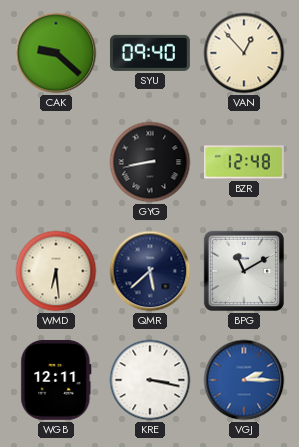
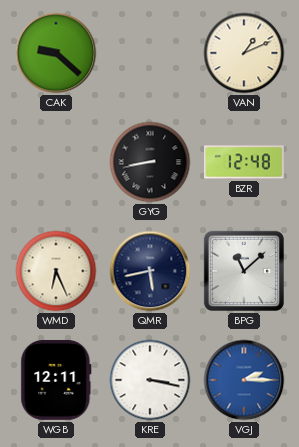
SYU: 09:40 -> none (150, 53)
VAN: 12:53 -> 1:11 (244, 53)
WMD: 6:29 -> 6:26 (56, 271)
QMR: 5:38 -> 5:43 (150, 271)
BPG: 11:10 -> 11:08 (244, 271)
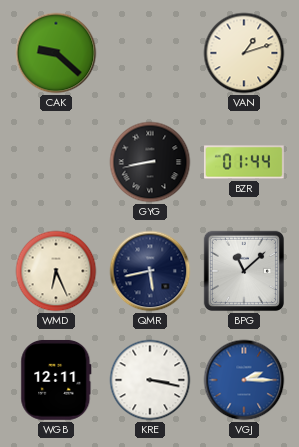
VAN: 1:11 -> 1:12 (244, 53)
BZR: 12:48 -> 01:44 (244, 162)
